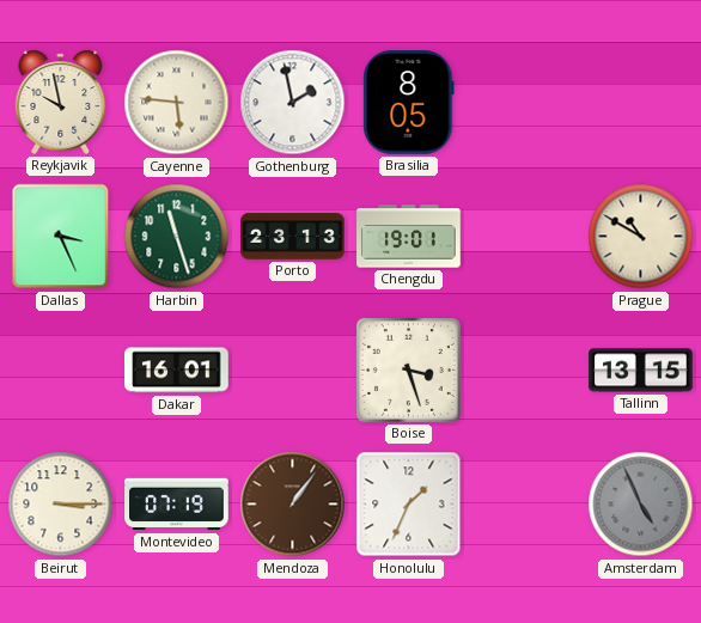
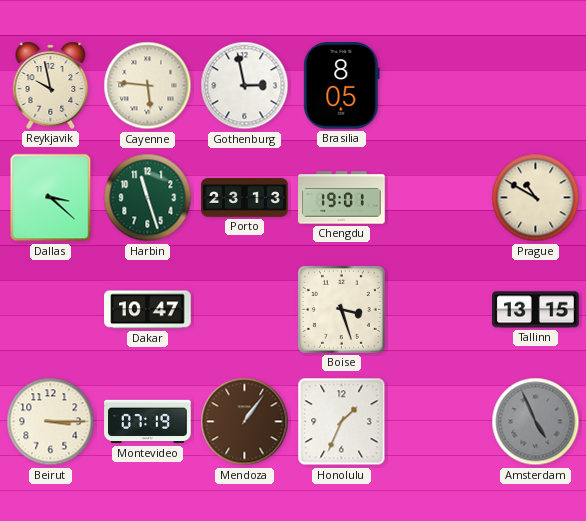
Gothenburg: 1:58 -> 2:58 (245, 86)
Dallas: 3:26 -> 3:22 (51, 198)
Dakar: 16:01 -> 10:47 (148, 310)
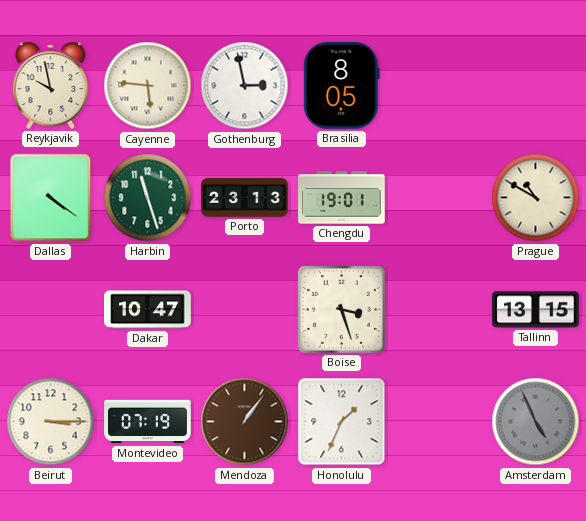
Dallas: 3:22 -> 4:21 (51, 198)
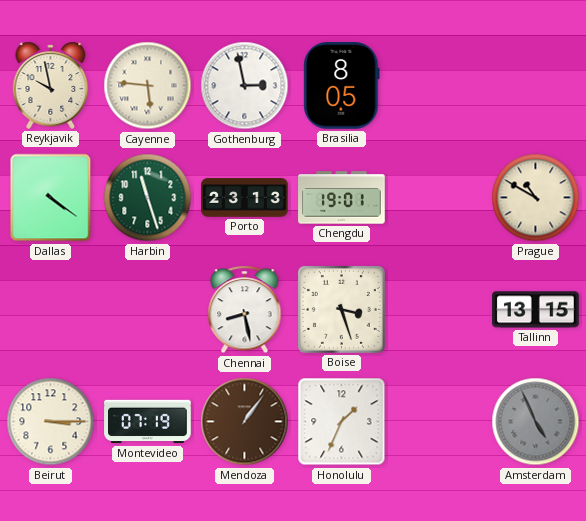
Dakar: 10:47 -> none (148, 310)
Chennai: none -> 8:28 (245, 310)
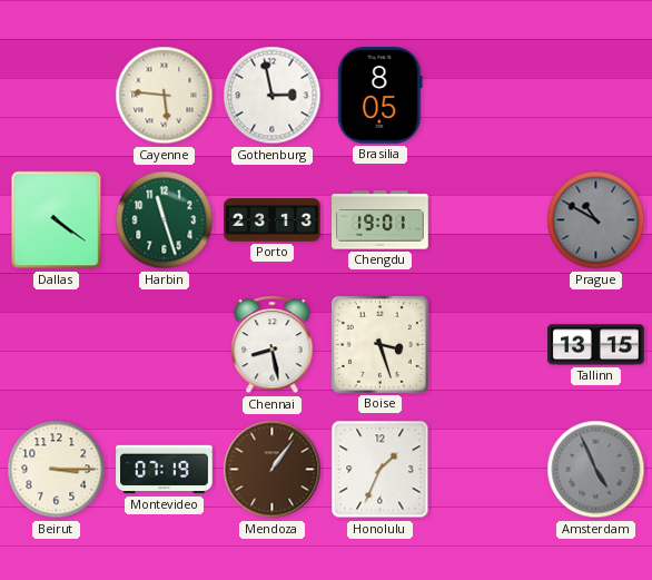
Reykjavik: 9:58 -> none (51, 85)
Prague dial: cream -> grey (596, 220)
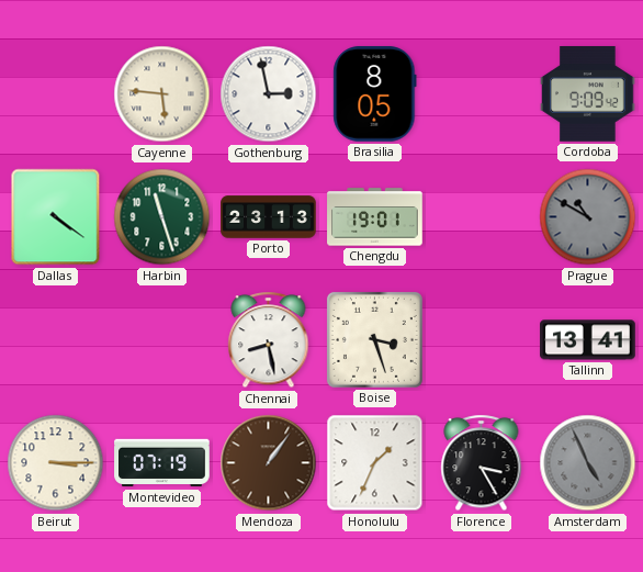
Cordoba: none -> 9:09 (588, 94)
Tallinn: 13:15 -> 13:41 (588, 340)
Florence: none -> 3:25 (482, 463)
